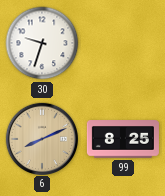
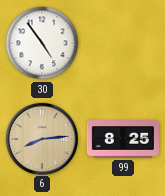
30: 9:33 -> 4:54 (42, 43)
6: 8:11 -> 8:14 (41, 138)
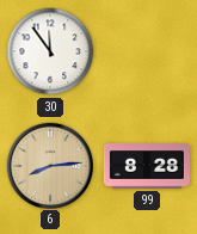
30: 4:54 -> 11:54 (50, 51)
99: 8:25 -> 8:28 (147, 166)
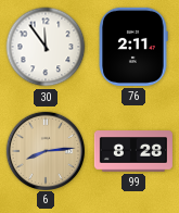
76: none -> 2:11 (133, 47)
